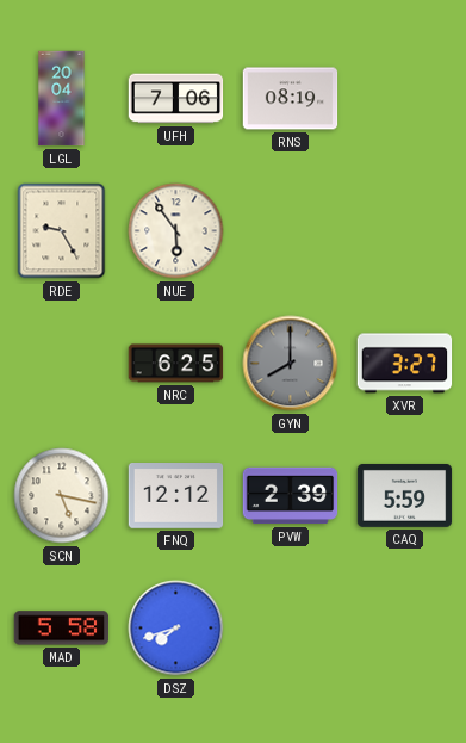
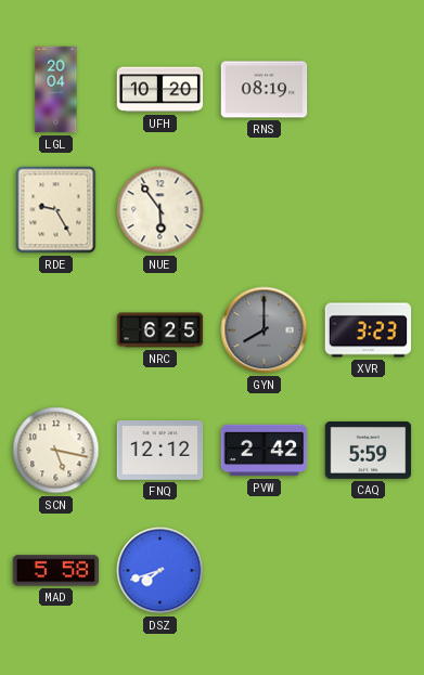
UFH: 7:06 -> 10:20 (160, 90)
XVR: 3:27 -> 3:23 (369, 330)
PVW: 2:39 -> 2:42 (265, 451)
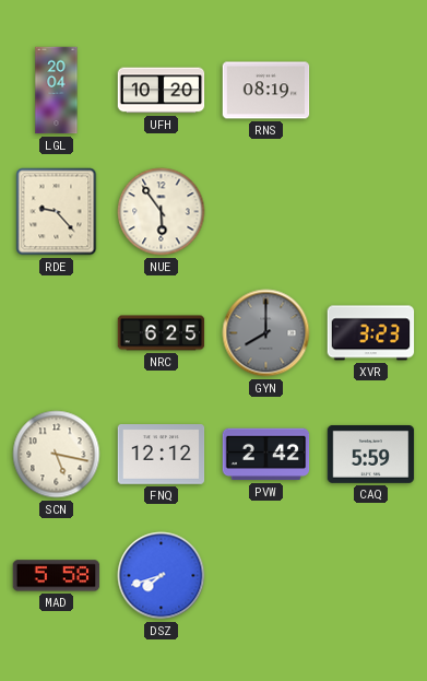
RDE: 9:25 -> 9:23 (57, 212)
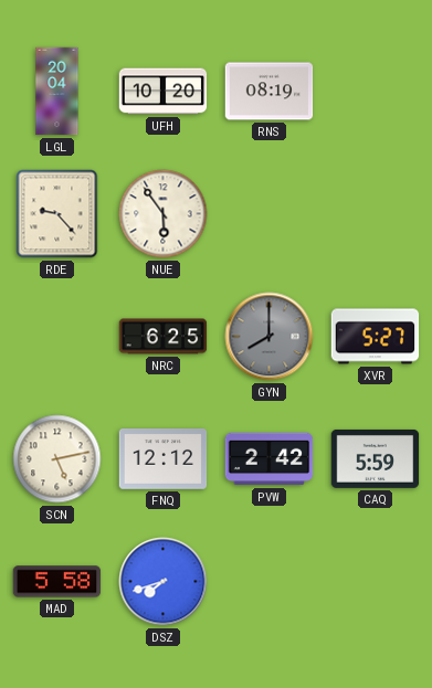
XVR: 3:23 -> 5:27 (376, 337)
SCN: 5:17 -> 5:13 (57, 459)
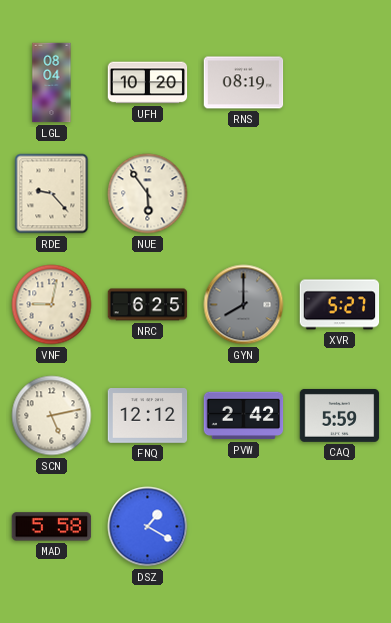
LGL: 20:04 -> 08:04 (52, 83)
VNF: none -> 9:02 (52, 305)
DSZ: 7:42 -> 1:20 (148, 527)
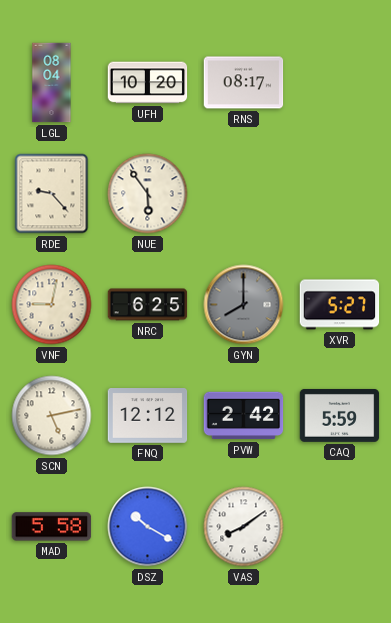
RNS: 08:19 -> 08:17 (244, 83)
DSZ: 1:20 -> 10:20 (148, 527)
VAS: none -> 8:09 (244, 527)
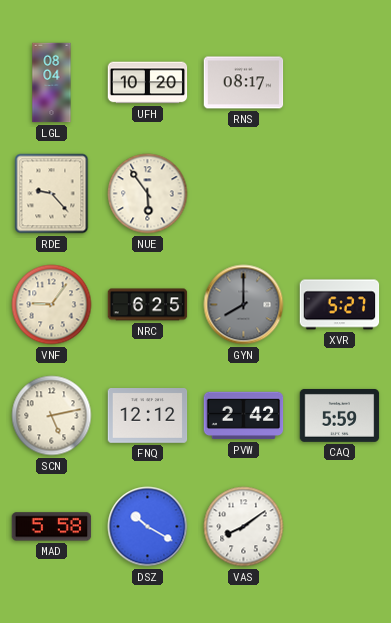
VNF: 9:02 -> 9:06 (52, 305)
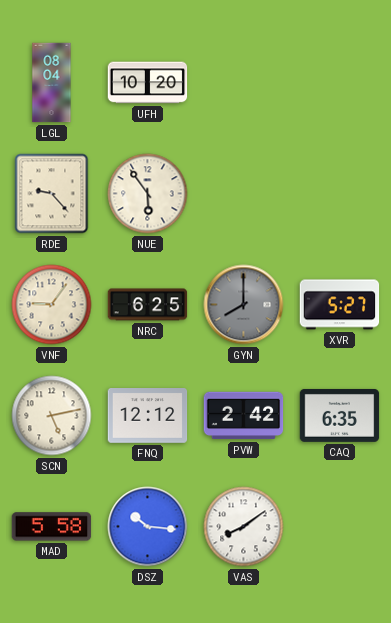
RNS: 08:17 -> none (244, 83)
CAQ: 5:59 -> 6:35 (340, 416)
DSZ: 10:20 -> 10:16 (148, 527)
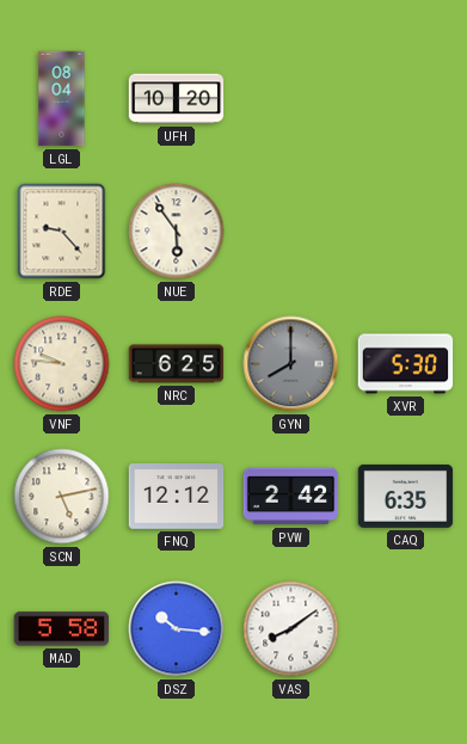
VNF: 9:06 -> 9:46 (62, 364)
XVR: 5:27 -> 5:30 (406, 364)
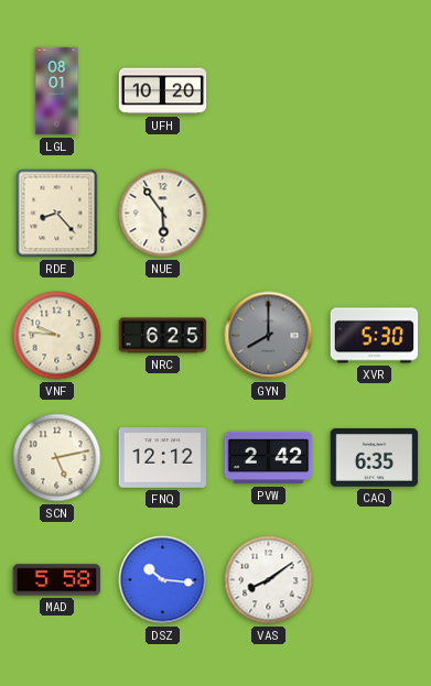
LGL: 08:04 -> 08:01 (57, 91)
RDE: 9:23 -> 8:23 (57, 214)
